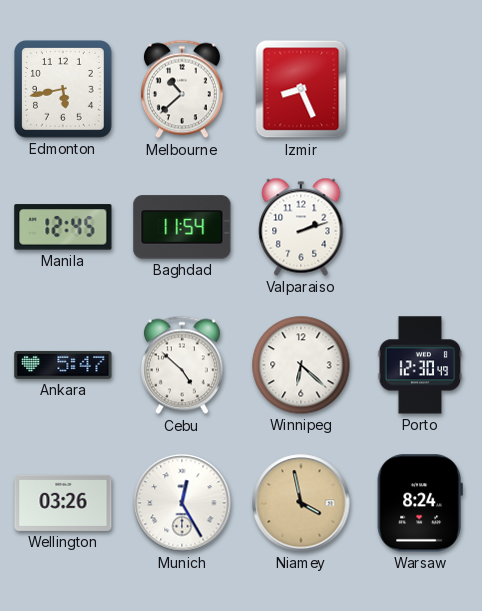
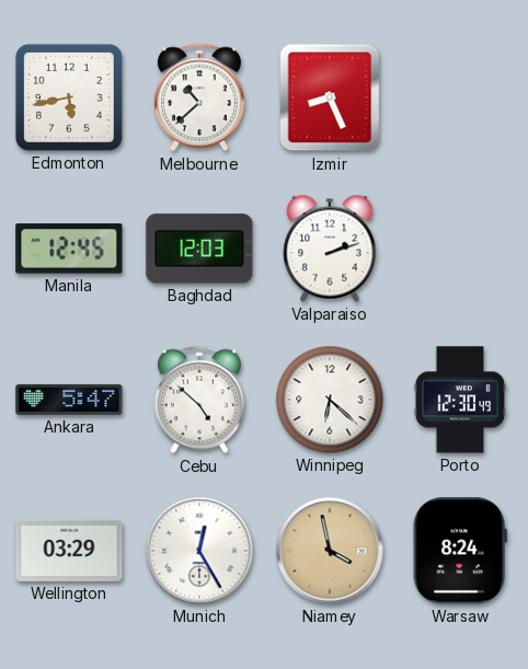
Baghdad: 11:54 -> 12:03 (199, 249)
Wellington: 03:26 -> 03:29 (69, 551)
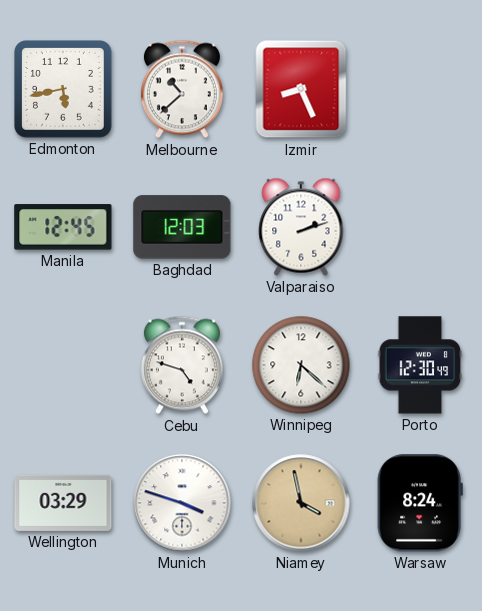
Ankara: 5:47 -> none (69, 400)
Cebu: 4:52 -> 4:48 (182, 365)
Munich: 12:25 -> 3:48 (182, 503)
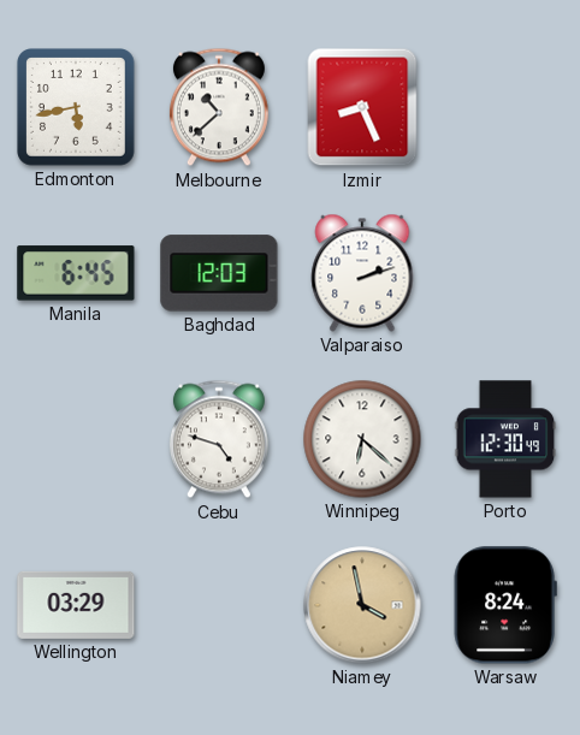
Manila: 12:45 -> 6:45 (76, 273)
Munich: 3:48 -> none (182, 503)
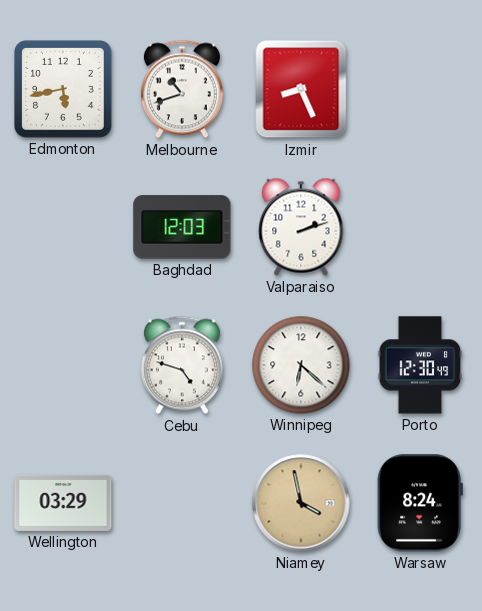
Melbourne: 10:38 -> 10:42 (182, 89)
Manila: 6:45 -> none (76, 273)
